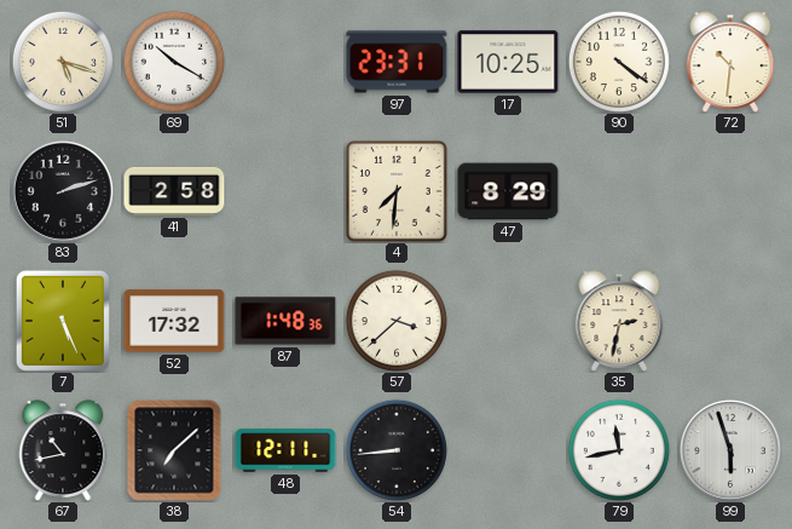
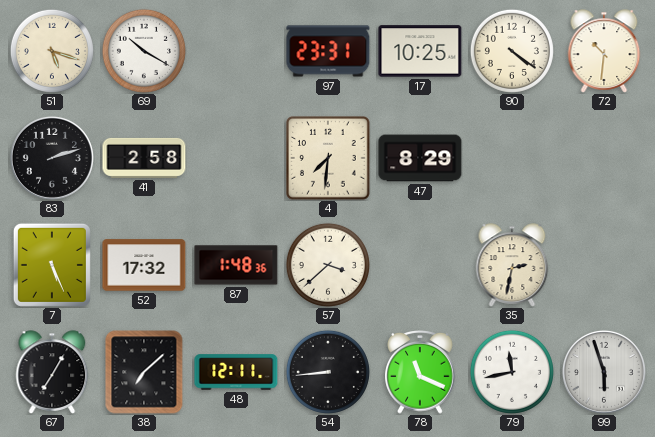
67: 10:43 -> 7:05 (52, 372)
78: none -> 11:19 (420, 373)
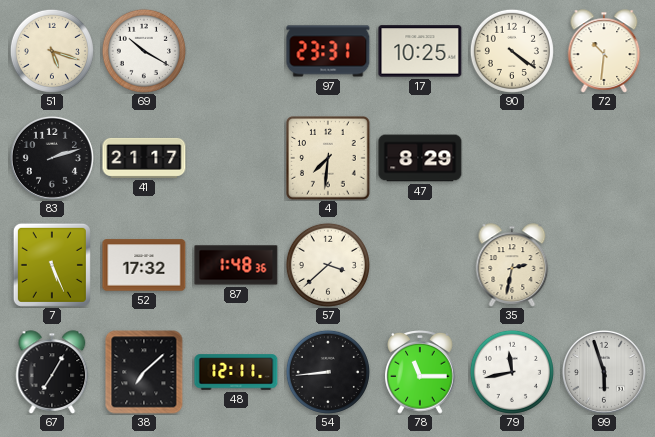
41: 2:58 -> 21:17 (144, 158)
78: 11:19 -> 11:15 (420, 373)
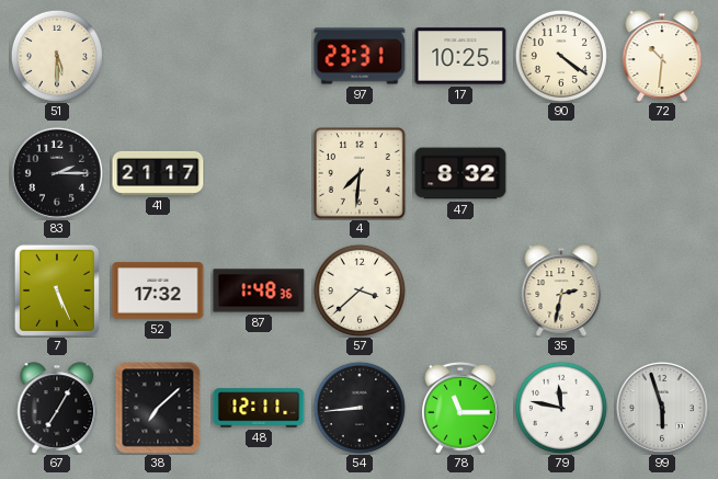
51: 5:18 -> 5:30 (57, 56)
69: 10:20 -> none (144, 51)
83: 2:12 -> 2:15 (57, 173)
47: 8:29 -> 8:32 (460, 173)
79: 11:43 -> 11:47 (561, 408)
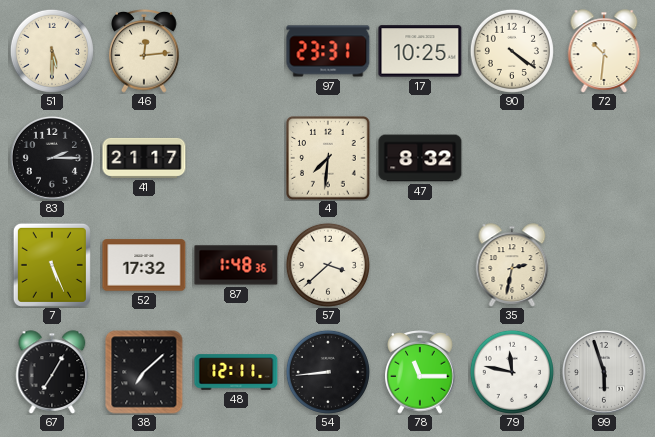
46: none -> 12:14 (144, 52)
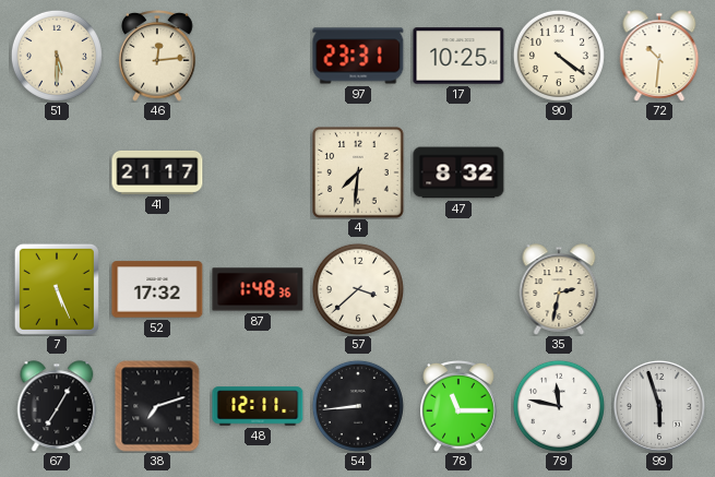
83: 2:15 -> none (52, 158)
38: 7:08 -> 7:12 (157, 406)
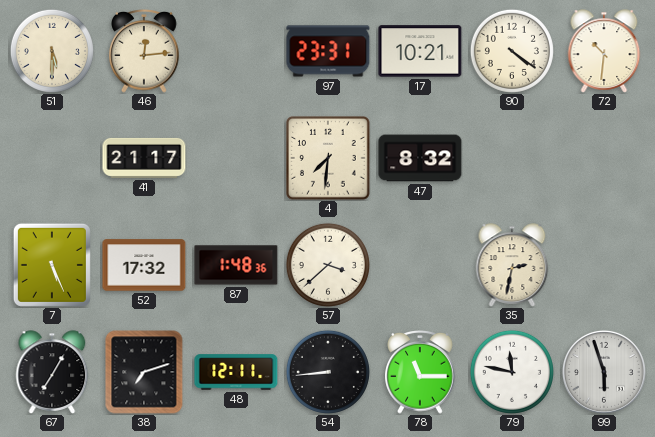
17: 10:25 -> 10:21 (420, 51)
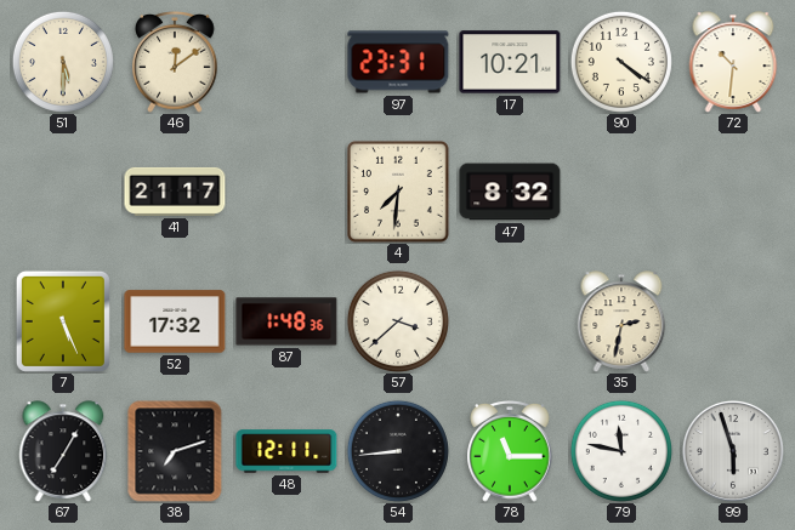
46: 12:14 -> 12:09 (175, 63)
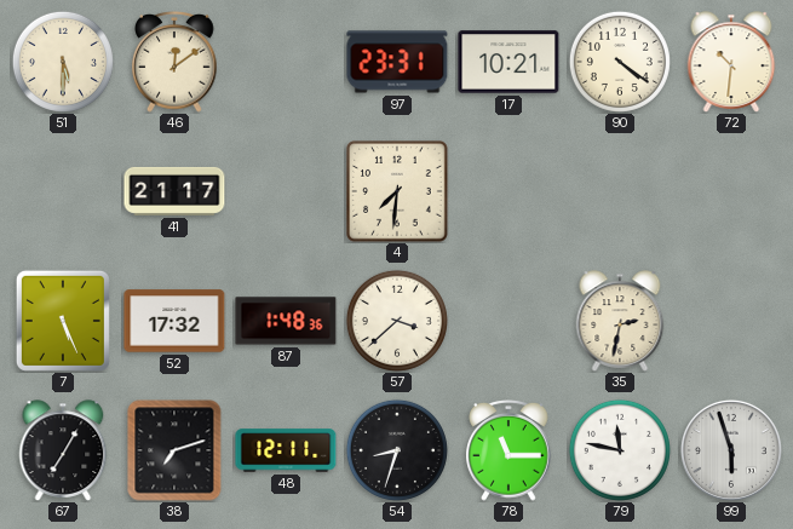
47: 8:32 -> none (510, 192)
54: 8:44 -> 8:33 (397, 450)
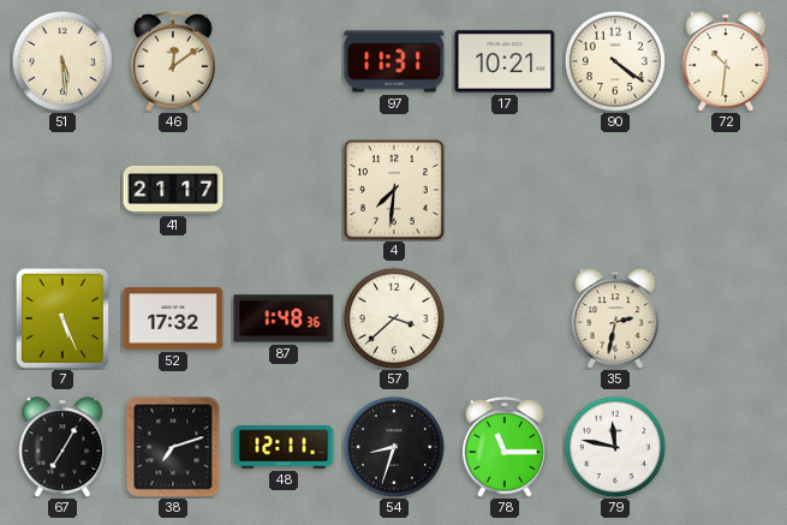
51: 5:30 -> 5:29 (62, 61)
97: 23:31 -> 11:31 (394, 61)
99: 5:57 -> none (731, 450)
